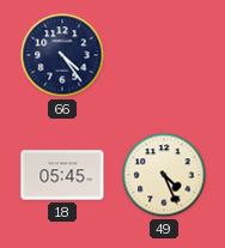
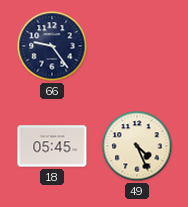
66: 4:24 -> 9:24 (52, 46)
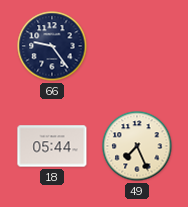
18: 05:45 -> 05:44 (52, 146)
49: 4:26 -> 7:26 (137, 146)
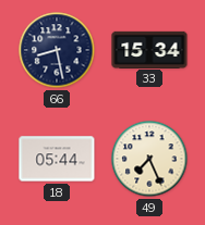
66: 9:24 -> 8:28 (57, 50)
33: none -> 15:34 (149, 49)
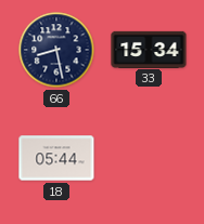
49: 7:26 -> none (149, 159)
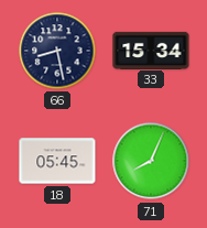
18: 05:44 -> 05:45 (57, 161)
71: none -> 8:04 (151, 161)
